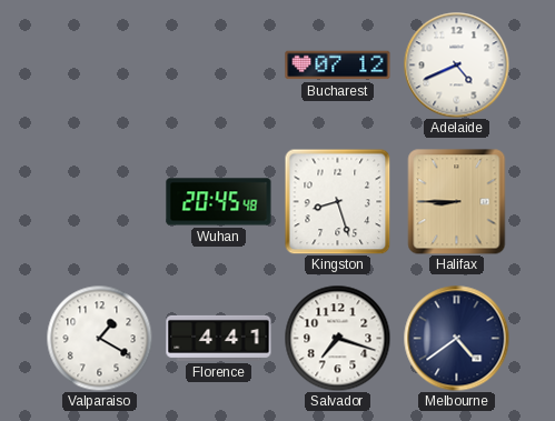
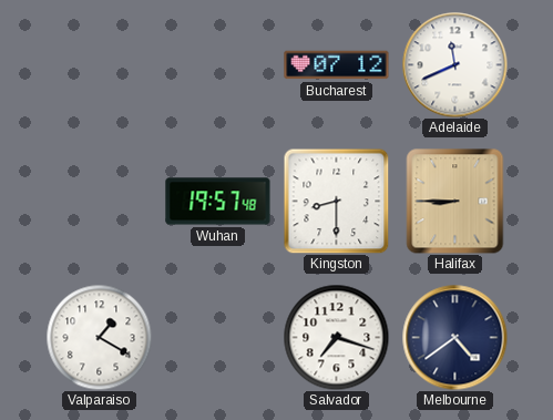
Adelaide: 4:41 -> 11:41 (454, 64)
Wuhan: 20:45 -> 19:57 (218, 202)
Kingston: 8:27 -> 8:30 (336, 201)
Florence: 4:41 -> none (219, 338)
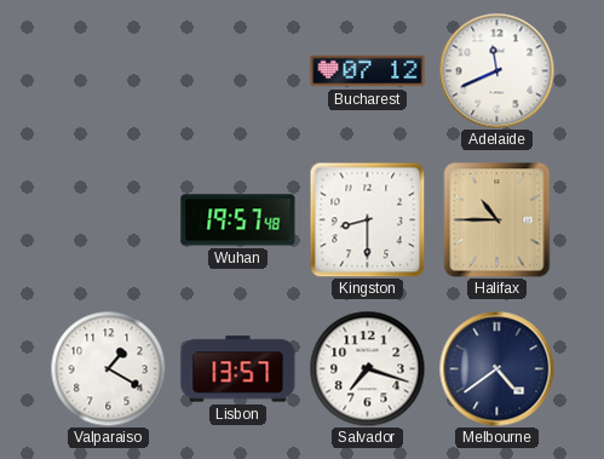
Halifax: 8:45 -> 10:45 (497, 219)
Lisbon: none -> 13:57 (238, 369)
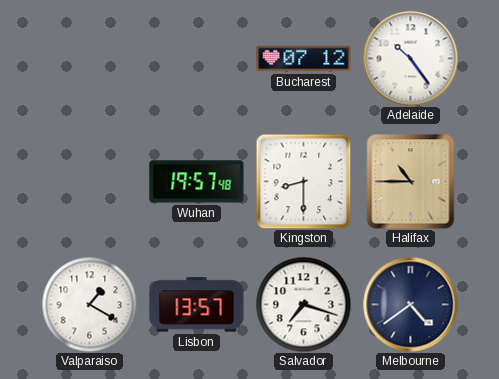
Adelaide: 11:41 -> 10:24 (410, 58)
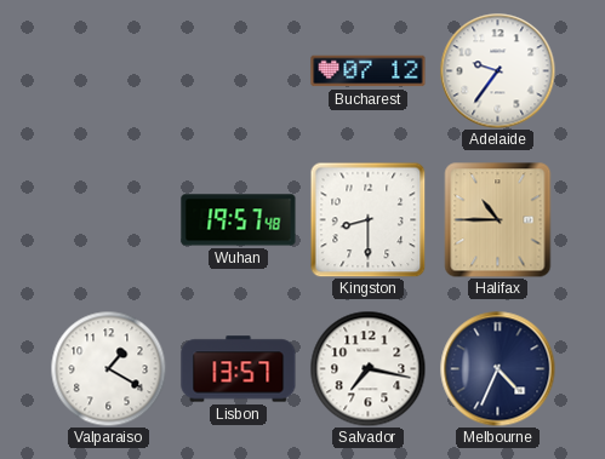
Adelaide: 10:24 -> 9:36 (497, 70)
Salvador: 7:18 -> 7:17 (367, 368)
Melbourne: 4:39 -> 4:34 (497, 368)
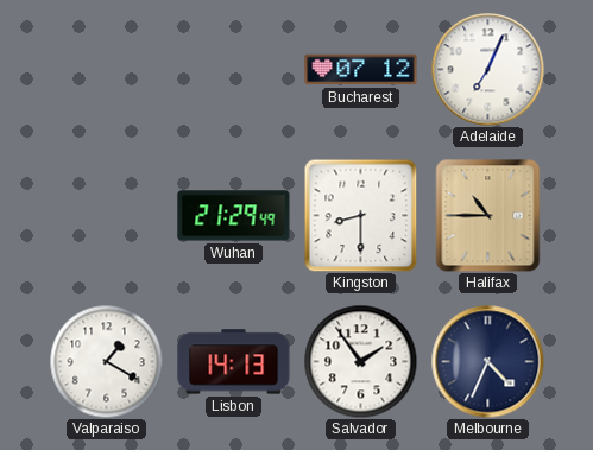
Adelaide: 9:36 -> 7:04 (487, 69)
Wuhan: 19:57 -> 21:29 (234, 216)
Lisbon: 13:57 -> 14:13 (234, 362)
Salvador: 7:17 -> 1:54 (360, 361)
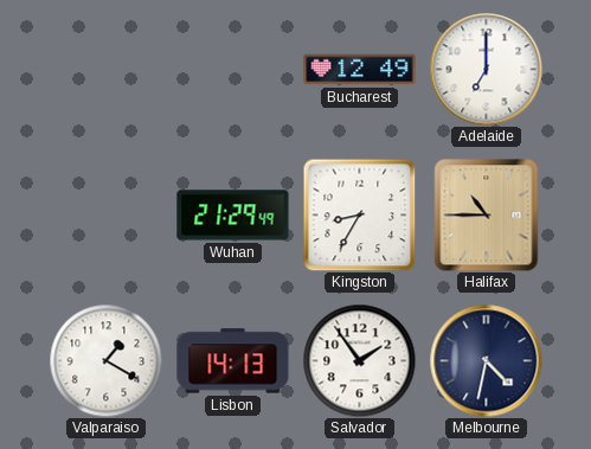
Bucharest: 07:12 -> 12:49 (360, 70)
Adelaide: 7:04 -> 7:00 (486, 69)
Kingston: 8:30 -> 8:35 (359, 214)
Melbourne: 4:34 -> 4:32 (486, 360)
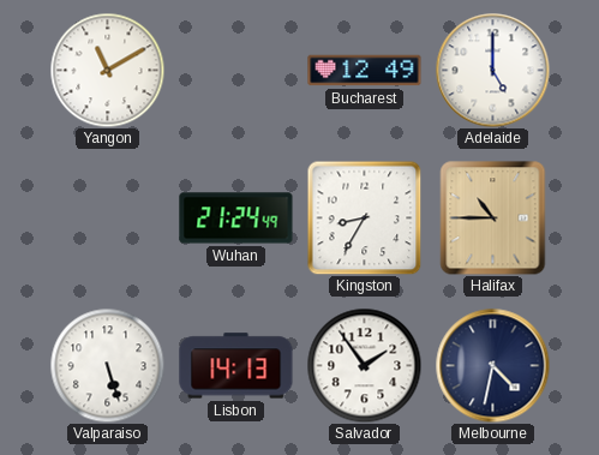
Yangon: none -> 11:10 (107, 70)
Adelaide: 7:00 -> 5:00 (492, 70)
Wuhan: 21:29 -> 21:24 (236, 218)
Valparaiso: 1:20 -> 5:27 (107, 365)
